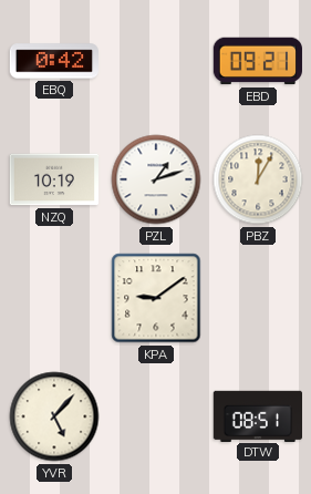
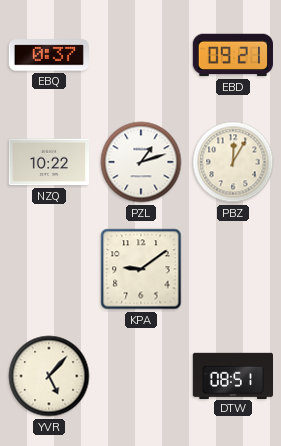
EBQ: 0:42 -> 0:37 (48, 55)
NZQ: 10:19 -> 10:22 (48, 162)
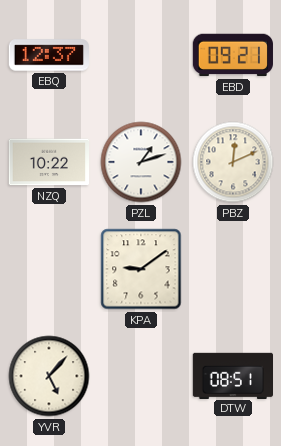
EBQ: 0:37 -> 12:37 (48, 55)
PBZ: 12:05 -> 12:11 (233, 162)
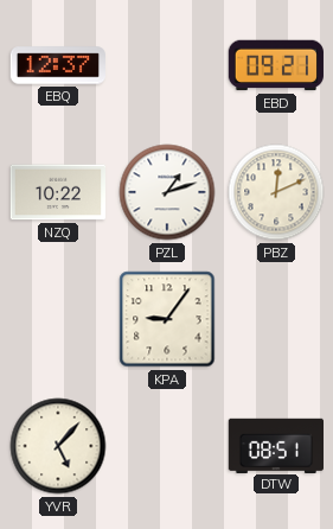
KPA: 9:09 -> 9:06 (167, 319)
